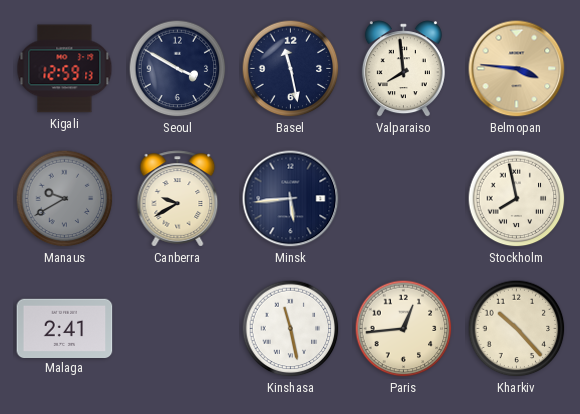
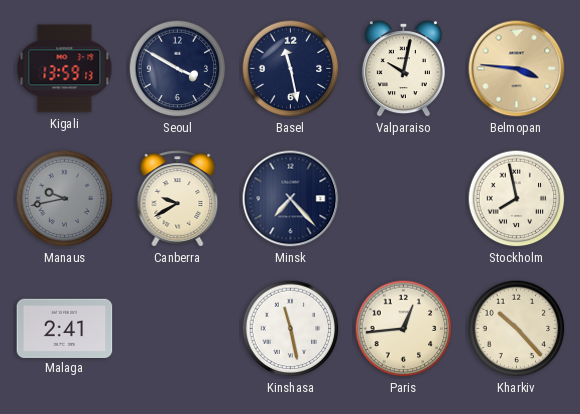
Kigali: 12:59 -> 13:59 (65, 69)
Valparaiso: 7:59 -> 10:02 (403, 69)
Manaus: 9:40 -> 9:43 (65, 199)
Minsk: 5:44 -> 7:23 (291, 199)
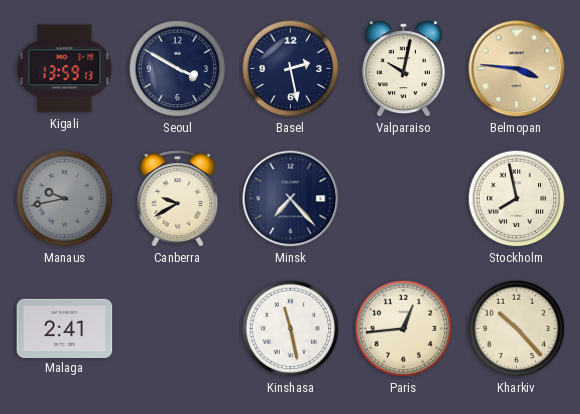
Basel: 11:28 -> 2:28 (291, 69)
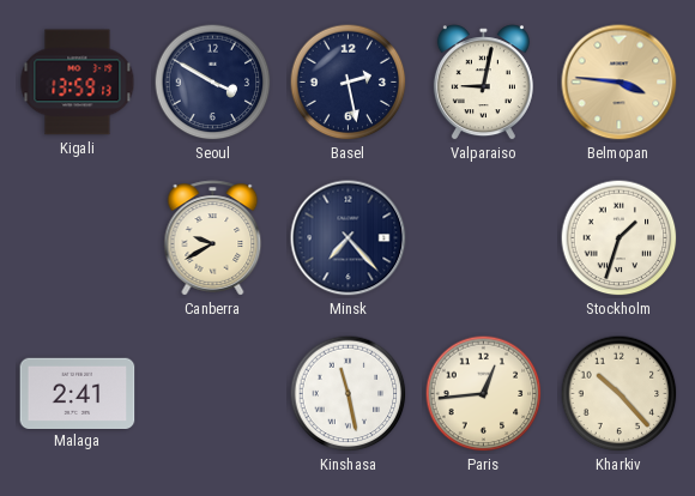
Valparaiso: 10:02 -> 9:02 (483, 83)
Manaus: 9:43 -> none (65, 199)
Stockholm: 7:58 -> 1:33 (620, 238)
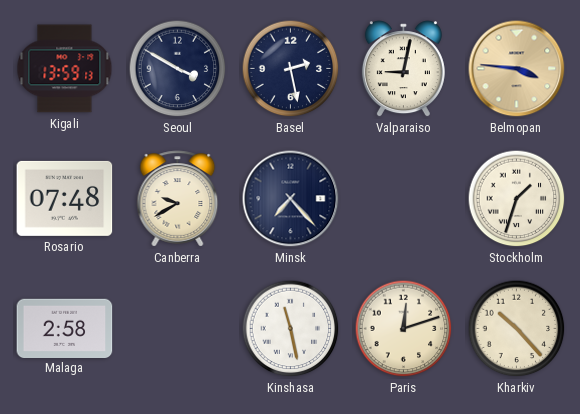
Rosario: none -> 07:48 (65, 198)
Malaga: 2:41 -> 2:58 (65, 328)
Paris: 12:44 -> 12:12 (404, 329)
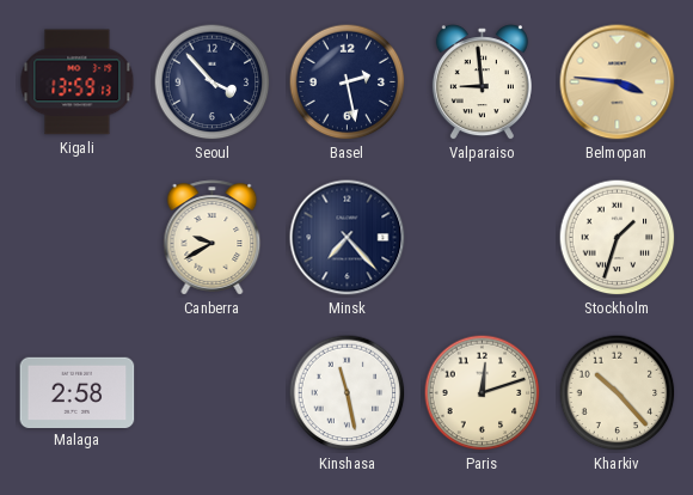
Seoul: 3:50 -> 3:53 (213, 82)
Valparaiso: 9:02 -> 8:59 (482, 82)
Rosario: 07:48 -> none (65, 198)
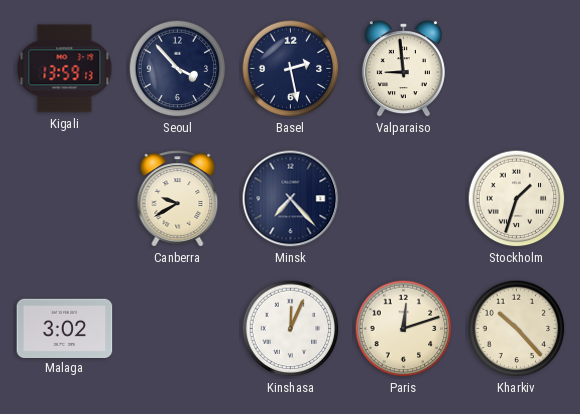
Belmopan: 3:46 -> none (618, 82)
Malaga: 2:58 -> 3:02 (65, 328)
Kinshasa: 11:28 -> 12:04 (291, 329)
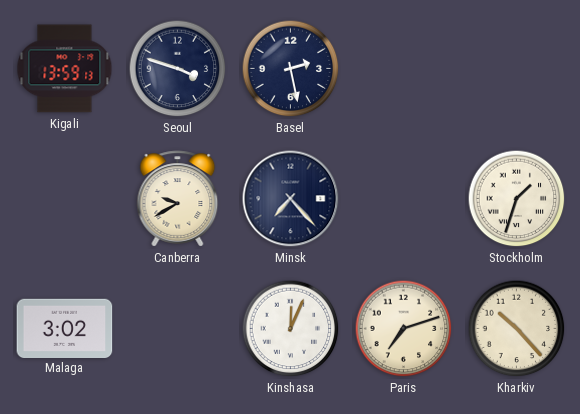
Seoul: 3:53 -> 3:48 (178, 69)
Valparaiso: 8:59 -> none (403, 69)
Paris: 12:12 -> 7:12 (404, 329)
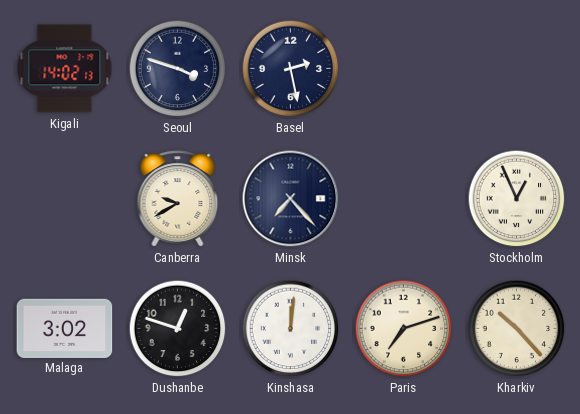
Kigali: 13:59 -> 14:02 (65, 69)
Stockholm: 1:33 -> 12:56 (517, 199)
Dushanbe: none -> 12:48 (178, 329)
Kinshasa: 12:04 -> 12:01 (291, 329)
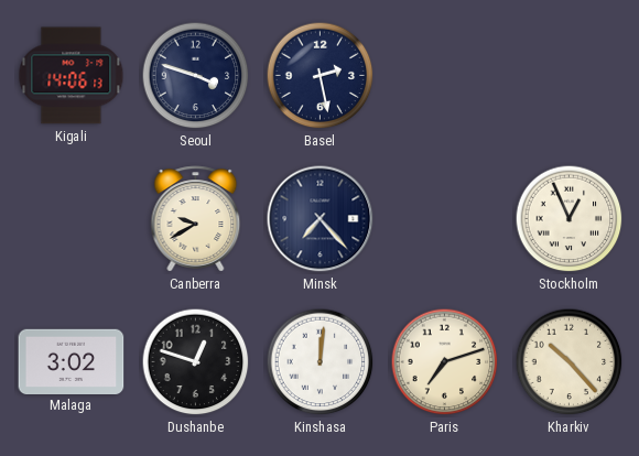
Kigali: 14:02 -> 14:06 (72, 76)
